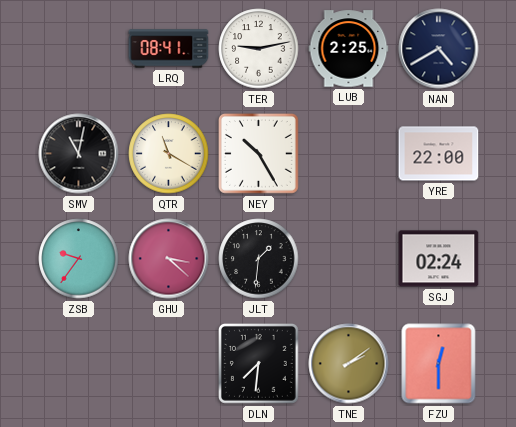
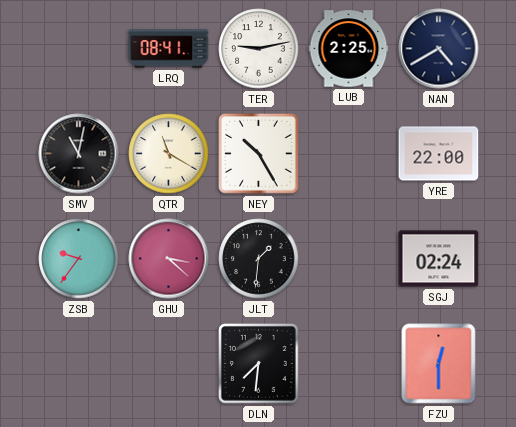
TNE: 2:09 -> none (349, 364)
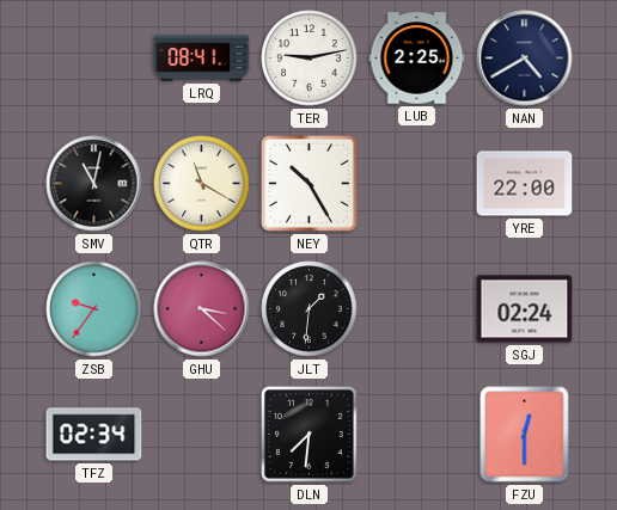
TFZ: none -> 02:34 (94, 435)
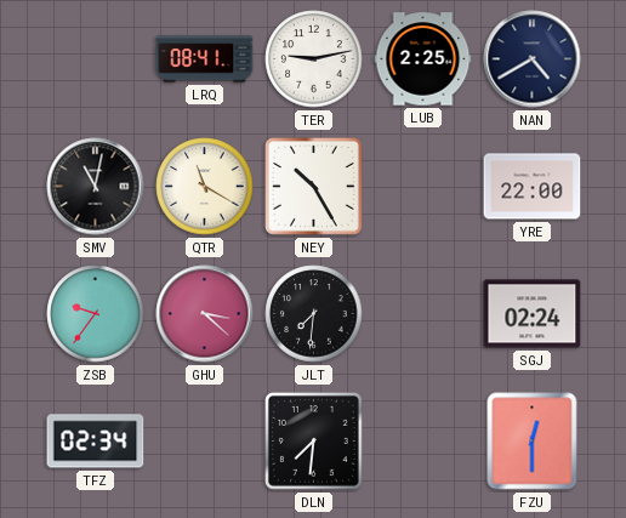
JLT: 1:31 -> 7:31 (314, 314)
